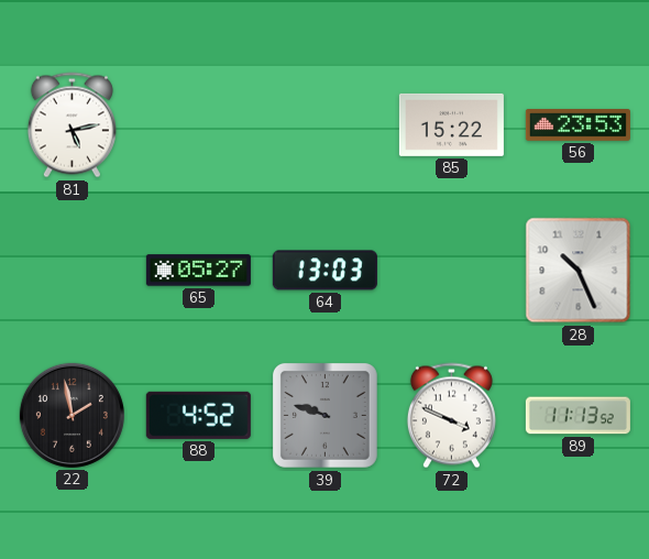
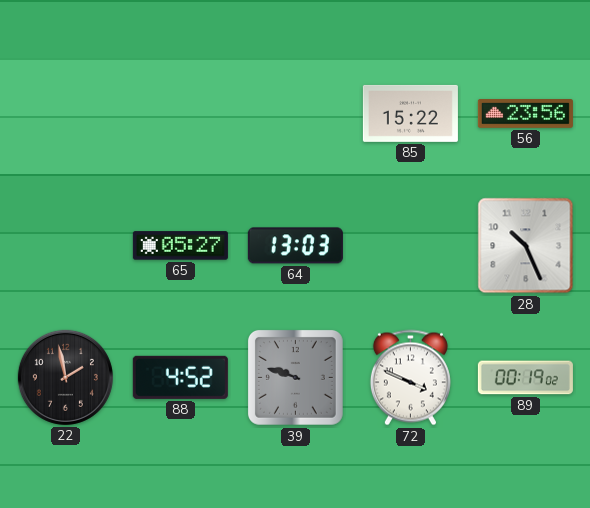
81: 5:13 -> none (71, 125)
56: 23:53 -> 23:56 (525, 114)
89: 11:13 -> 00:19 (525, 378)
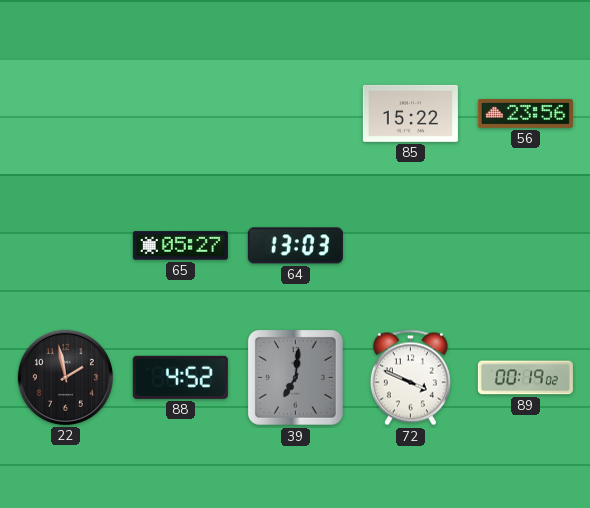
28: 10:26 -> none (526, 246)
39: 9:48 -> 7:01 (295, 377)
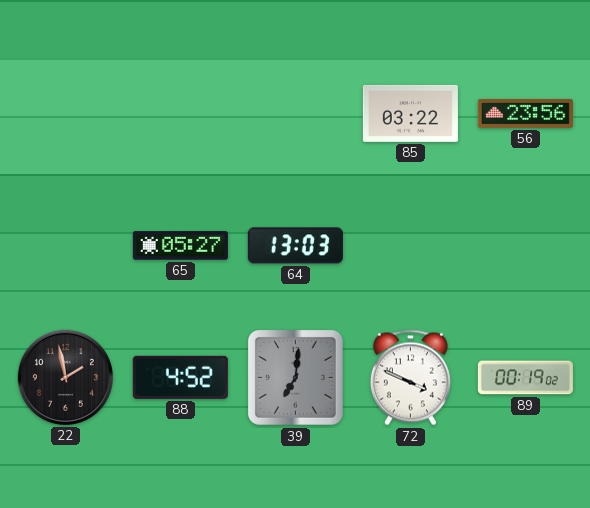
85: 15:22 -> 03:22 (410, 113)
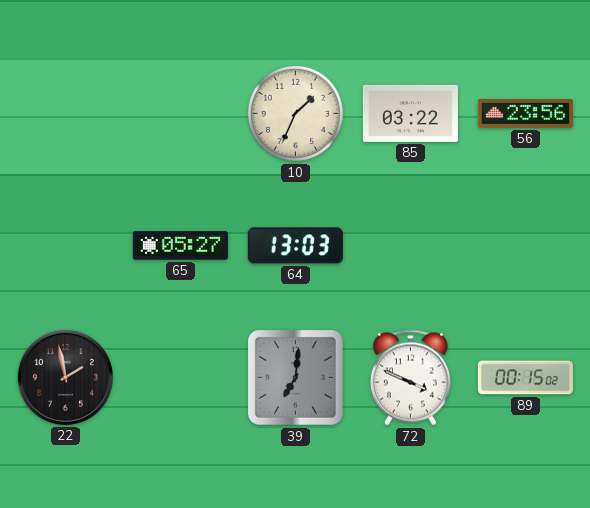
10: none -> 1:34 (295, 113)
88: 4:52 -> none (180, 377)
89: 00:19 -> 00:15 (525, 378)
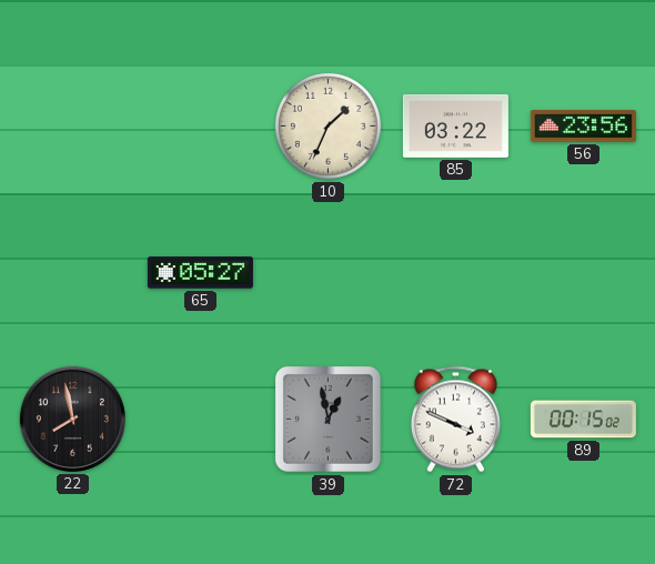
64: 13:03 -> none (295, 246)
22: 1:58 -> 7:58 (72, 419)
39: 7:01 -> 12:58 (327, 419)
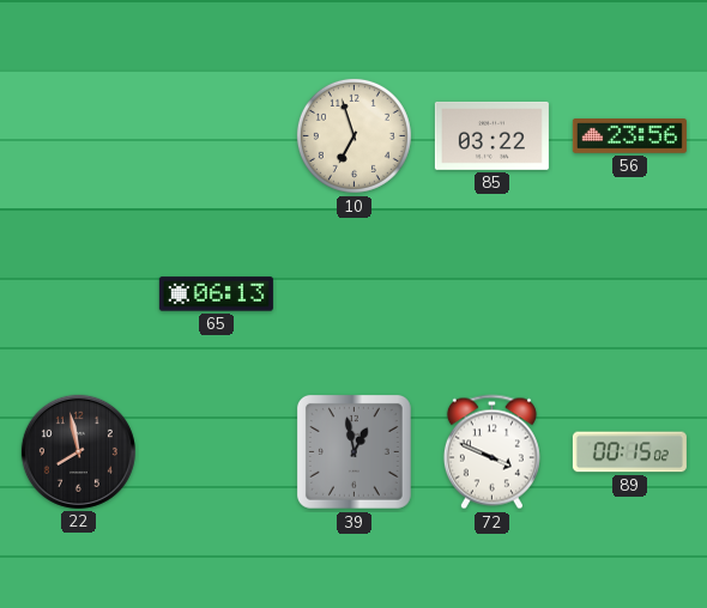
10: 1:34 -> 6:57 (353, 135)
65: 05:27 -> 06:13 (216, 294)
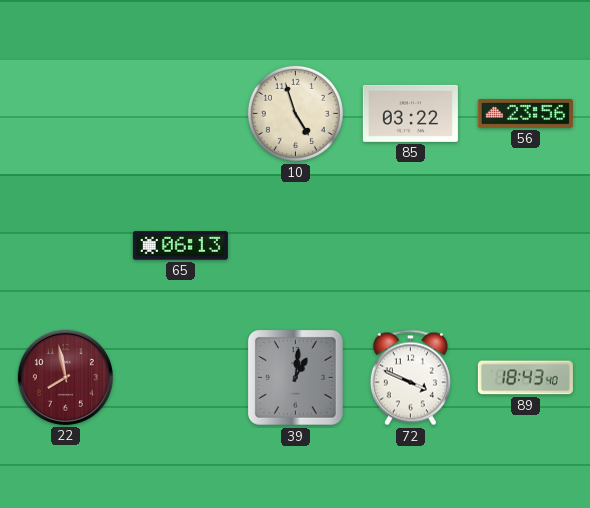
10: 6:57 -> 4:57 (295, 113)
22 dial: black -> burgundy (65, 377)
39: 12:58 -> 1:01 (295, 377)
89: 00:15 -> 18:43 (525, 378)
